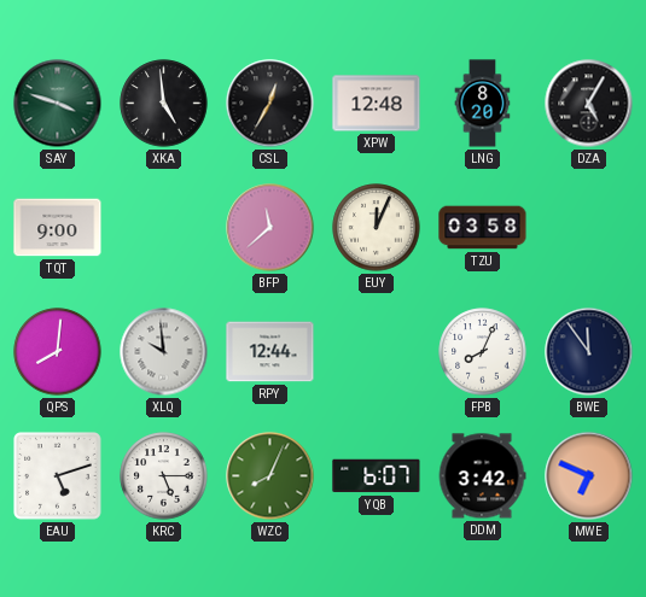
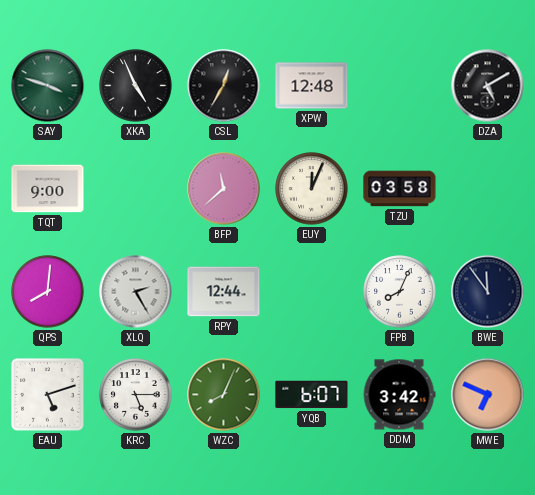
XKA: 4:59 -> 4:56 (136, 86)
LNG: 8:20 -> none (483, 104)
DZA: 5:05 -> 5:10 (488, 86)
XLQ: 9:59 -> 2:25 (136, 292)
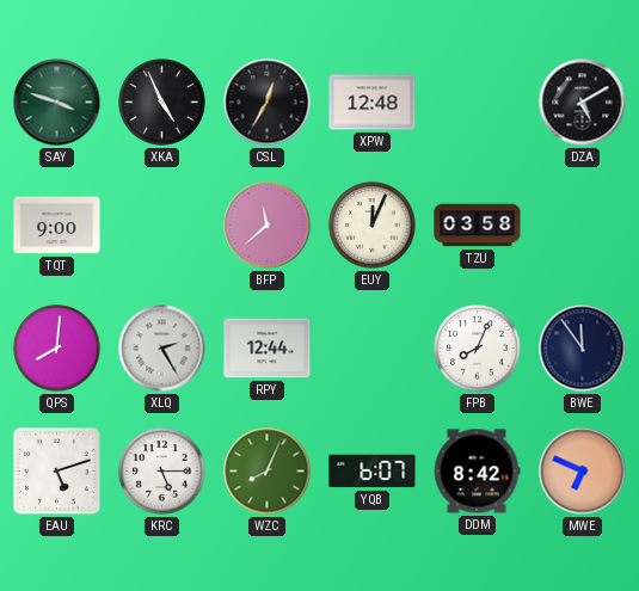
DDM: 3:42 -> 8:42 (477, 472)
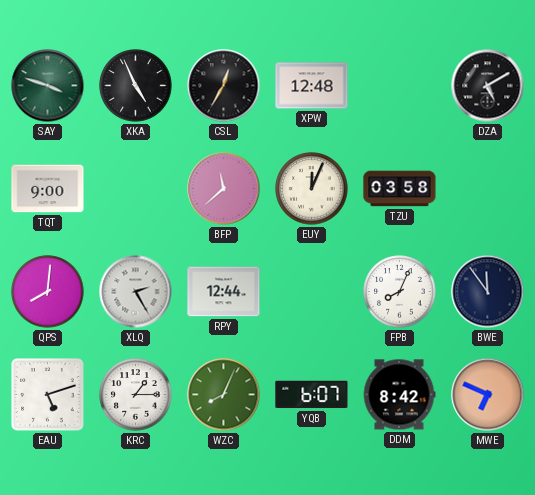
KRC: 5:15 -> 1:15 (136, 395)
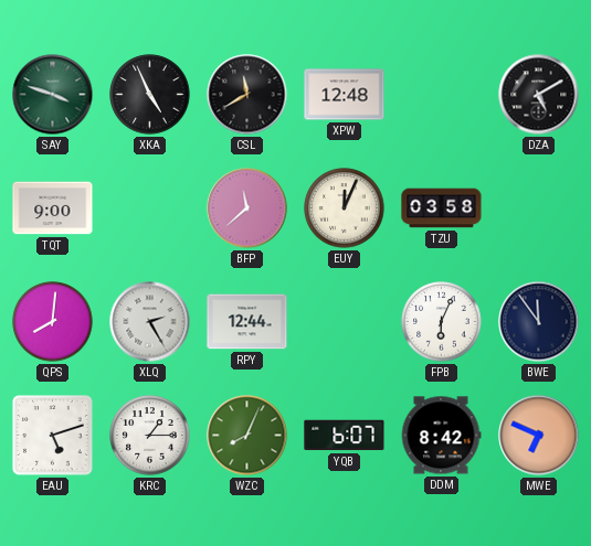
CSL: 12:35 -> 11:40 (247, 95)
FPB: 8:04 -> 6:04 (442, 322)
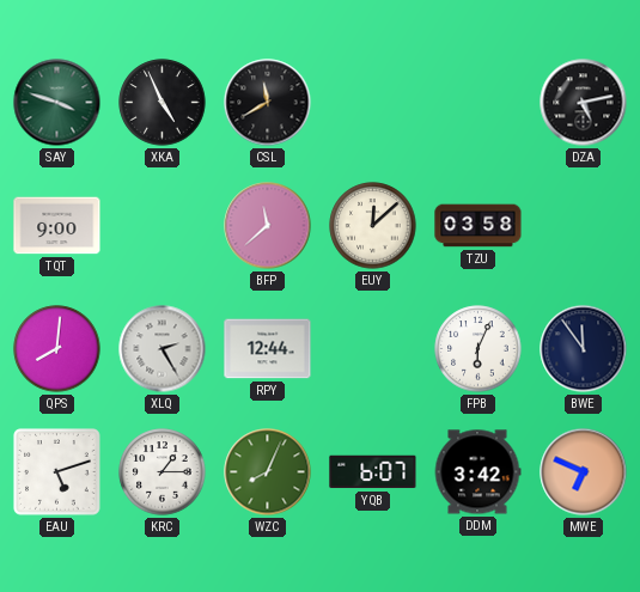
XPW: 12:48 -> none (345, 95)
DZA: 5:10 -> 5:13 (584, 103)
EUY: 12:04 -> 12:08 (373, 226)
DDM: 8:42 -> 3:42 (477, 472)
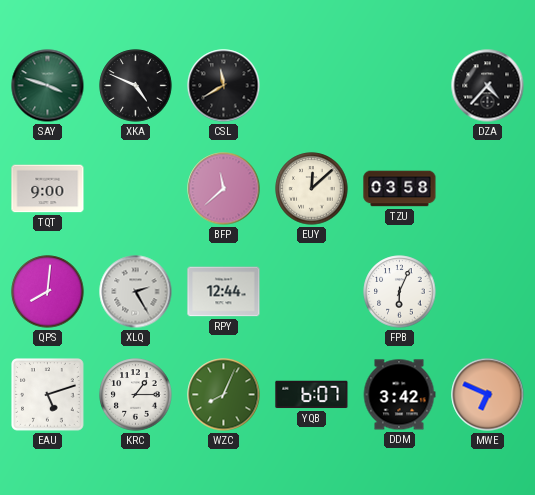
XKA: 4:56 -> 4:49 (136, 86)
DZA: 5:13 -> 4:37 (488, 86)
BWE: 11:54 -> none (584, 349)
